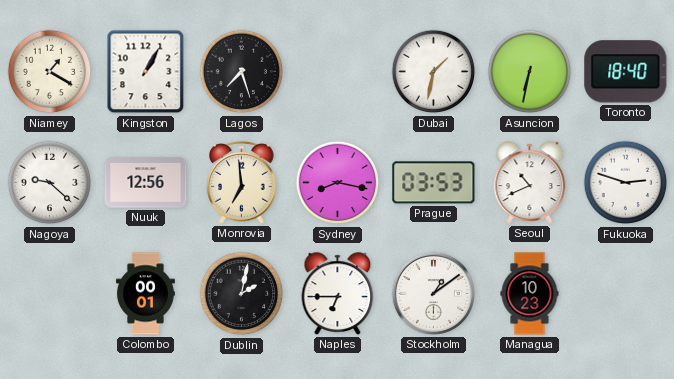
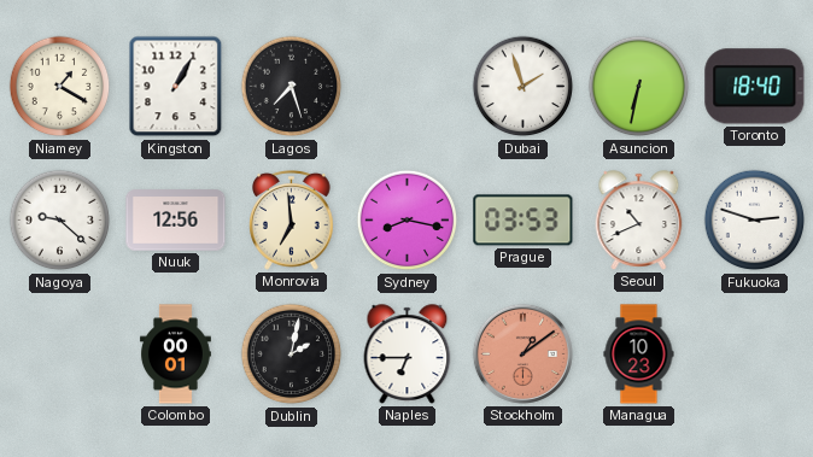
Dubai: 1:32 -> 1:57 (524, 87)
Stockholm dial: white -> salmon (522, 353)
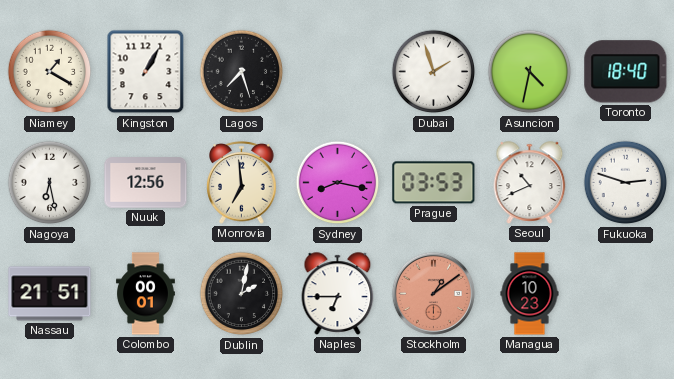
Asuncion: 6:32 -> 4:32 (530, 72)
Nagoya: 9:22 -> 6:28 (50, 183)
Nassau: none -> 21:51 (50, 294)
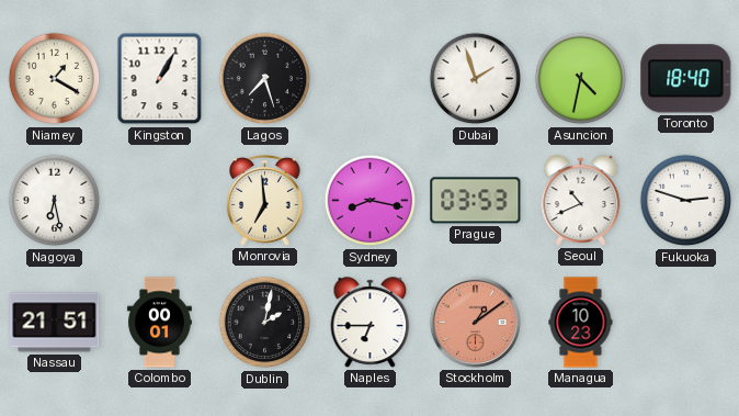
Nuuk: 12:56 -> none (146, 183)
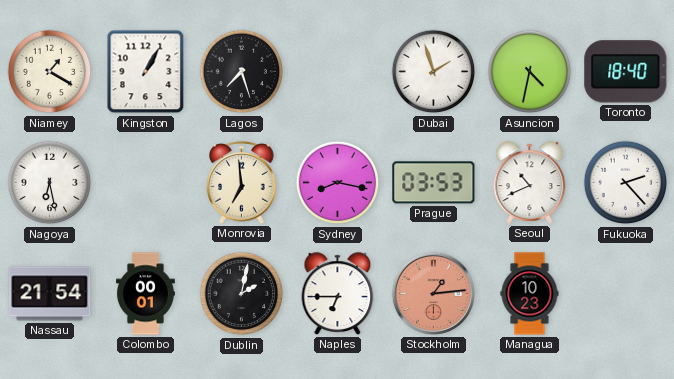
Fukuoka: 2:48 -> 2:23 (626, 183)
Nassau: 21:51 -> 21:54 (50, 294)
Stockholm: 1:09 -> 1:14 (433, 293)
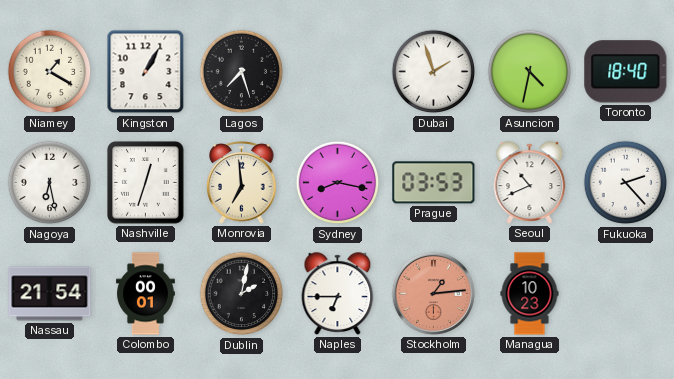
Nashville: none -> 12:33 (146, 183)
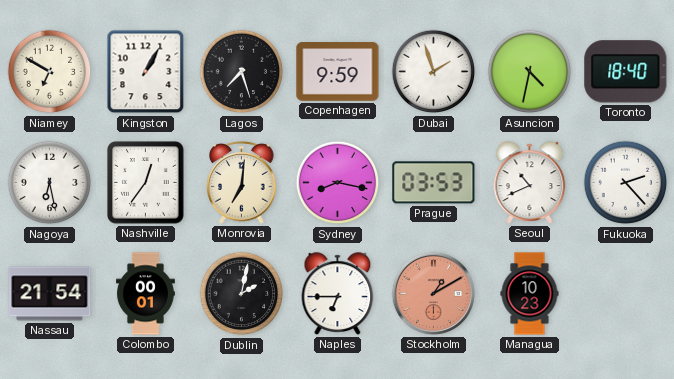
Niamey: 1:20 -> 6:50 (50, 72)
Copenhagen: none -> 9:59 (338, 72)
Nashville: 12:33 -> 12:36 (146, 183)
Monrovia: 6:59 -> 7:01 (242, 183)
Stockholm: 1:14 -> 1:10 (433, 293)
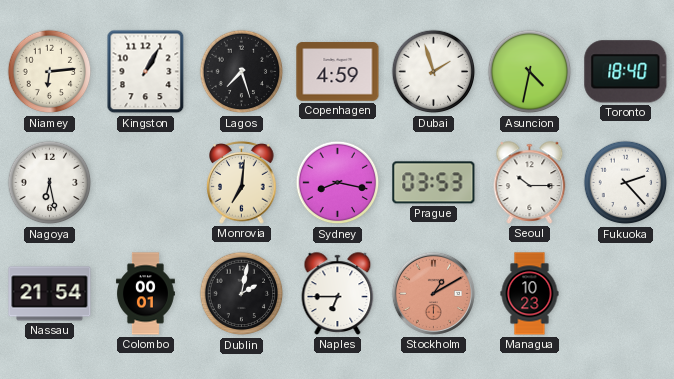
Niamey: 6:50 -> 6:14 (50, 72)
Copenhagen: 9:59 -> 4:59 (338, 72)
Nashville: 12:36 -> none (146, 183)
Seoul: 10:41 -> 10:15 (530, 183)
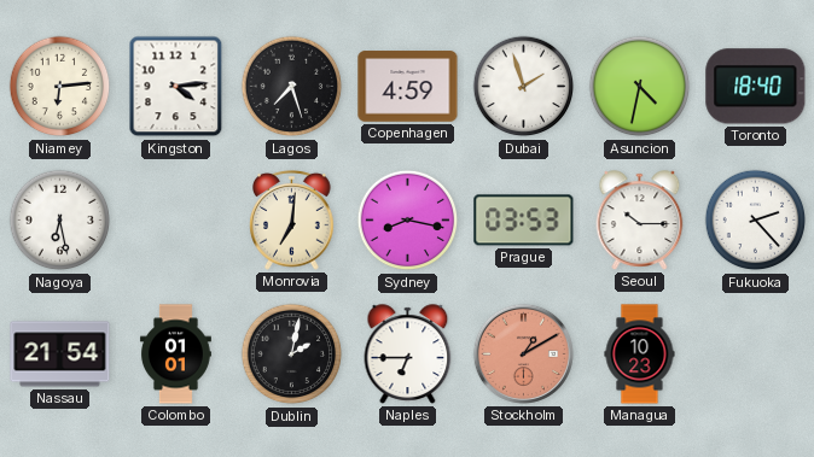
Kingston: 1:05 -> 4:14 (176, 87)
Colombo: 00:01 -> 01:01 (175, 355)
